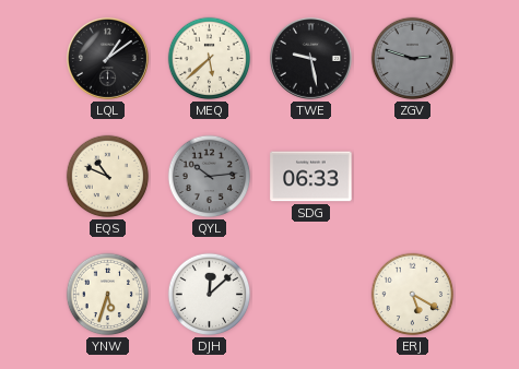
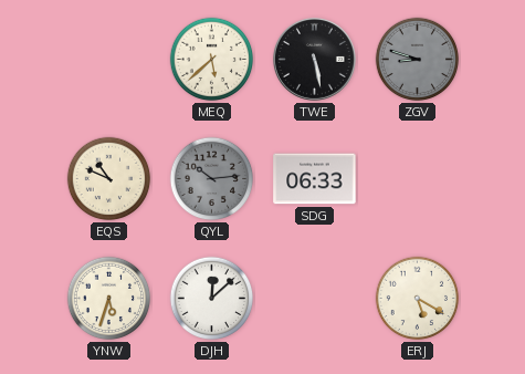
LQL: 1:09 -> none (107, 58)
TWE: 9:28 -> 5:28 (314, 59)
ZGV: 2:48 -> 8:48 (418, 60)
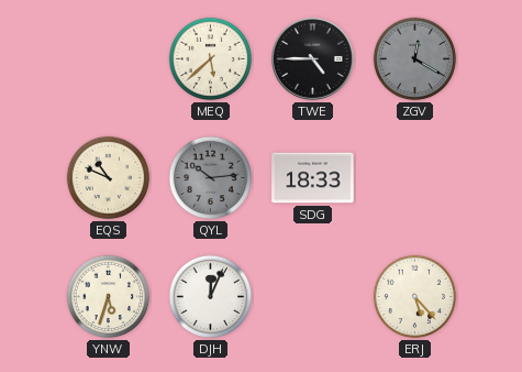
TWE: 5:28 -> 4:45 (312, 58)
ZGV: 8:48 -> 12:20 (415, 59)
SDG: 06:33 -> 18:33 (313, 178)
DJH: 12:08 -> 12:04 (211, 297)
ERJ: 5:20 -> 5:23 (415, 297)
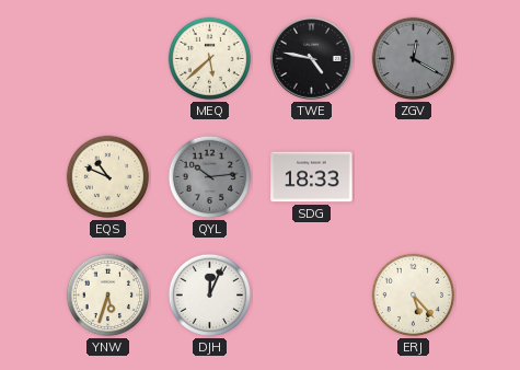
TWE: 4:45 -> 4:47 (311, 58)
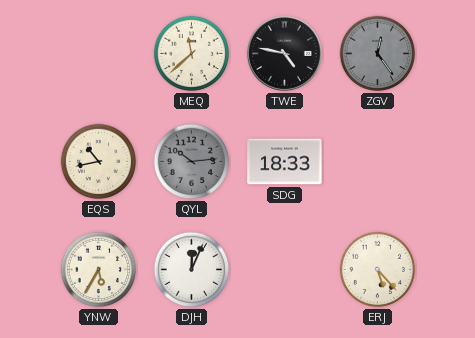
MEQ: 5:38 -> 11:38 (192, 54)
ZGV: 12:20 -> 12:24 (378, 54)
EQS: 10:49 -> 10:43 (99, 162)
YNW: 5:33 -> 5:35 (99, 270)
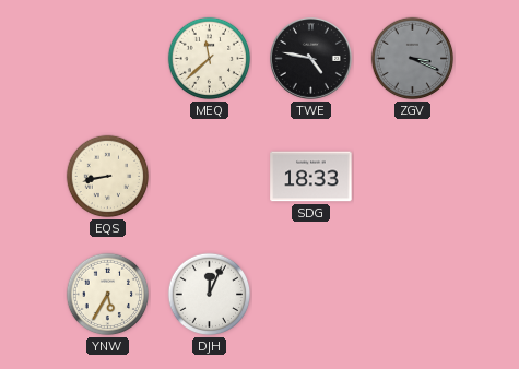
ZGV: 12:24 -> 3:19 (413, 59)
EQS: 10:43 -> 8:43 (108, 177)
QYL: 10:14 -> none (192, 162)
ERJ: 5:23 -> none (378, 270)
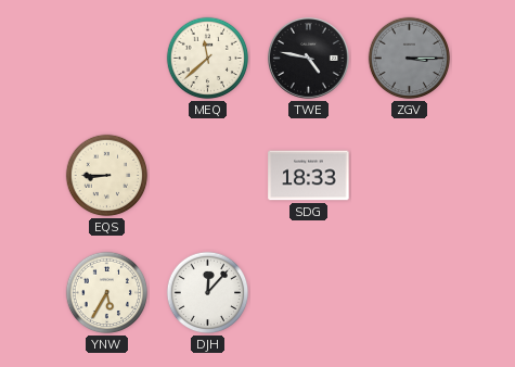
ZGV: 3:19 -> 3:15 (410, 59)
EQS: 8:43 -> 8:45 (107, 176)
DJH: 12:04 -> 12:07 (208, 293)
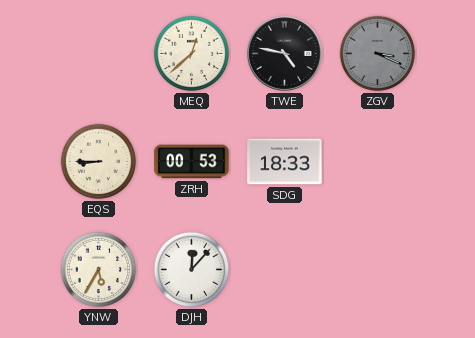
MEQ: 11:38 -> 12:38 (192, 54)
ZGV: 3:15 -> 3:19 (378, 54)
ZRH: none -> 00:53 (192, 162)
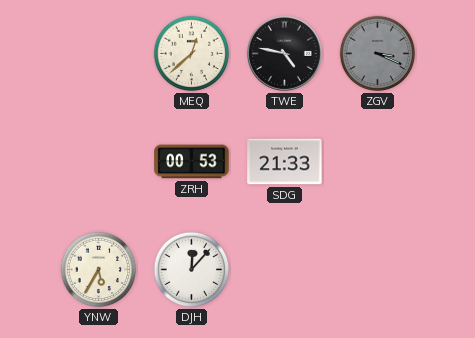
EQS: 8:45 -> none (99, 162)
SDG: 18:33 -> 21:33 (285, 162)
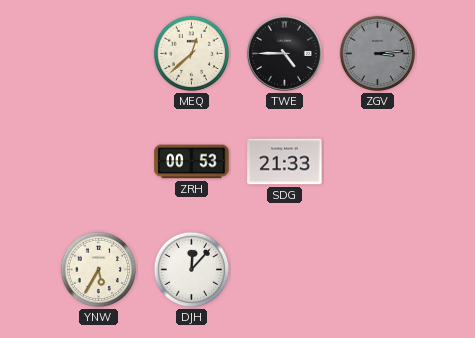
TWE: 4:47 -> 4:45 (284, 53)
ZGV: 3:19 -> 3:14 (378, 54)
